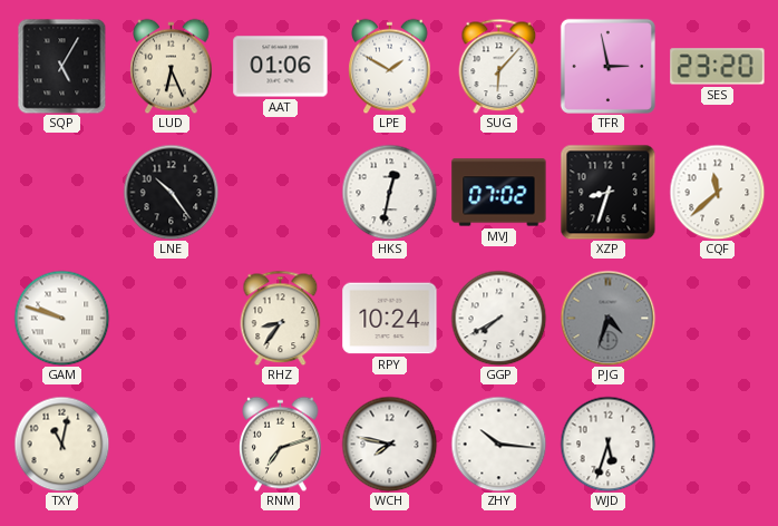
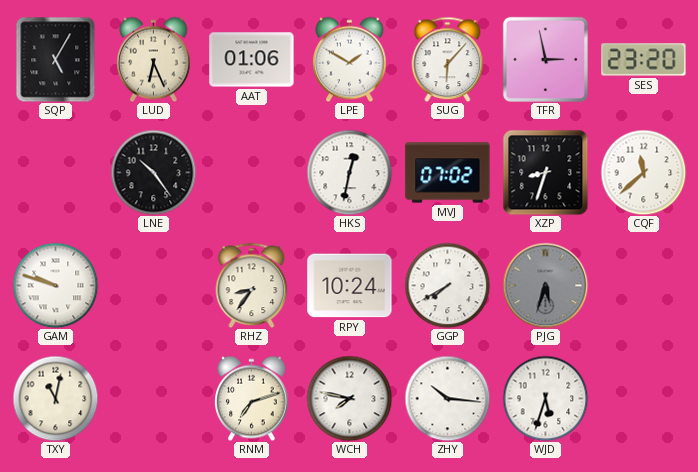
PJG: 4:33 -> 5:33 (545, 285)
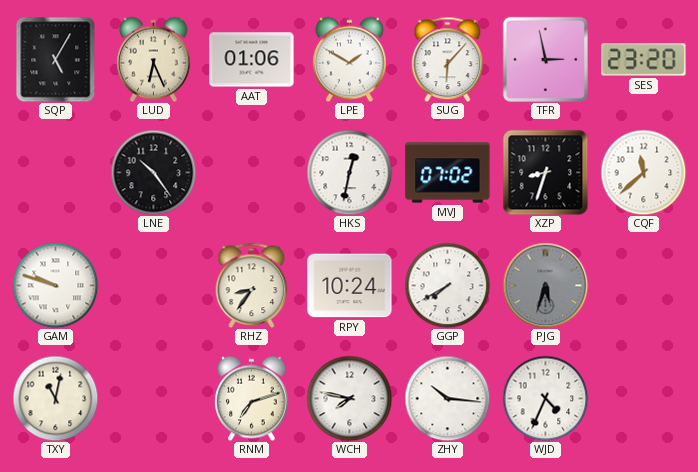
WJD: 5:33 -> 4:34 (545, 398)
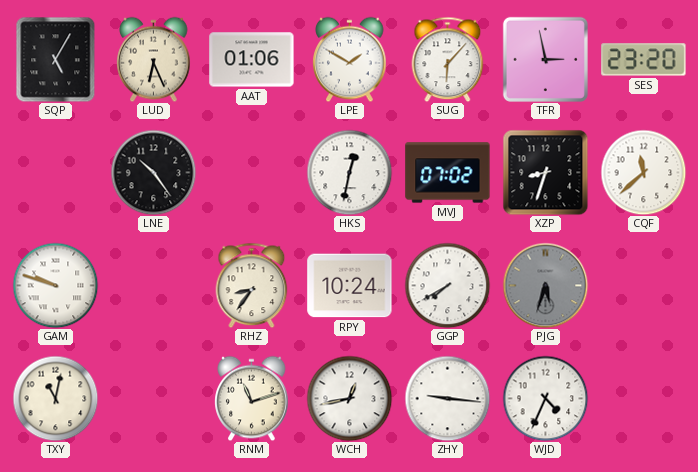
RNM: 7:12 -> 11:12 (252, 398)
WCH: 7:47 -> 12:43 (349, 398)
ZHY: 10:16 -> 9:16 (447, 398)
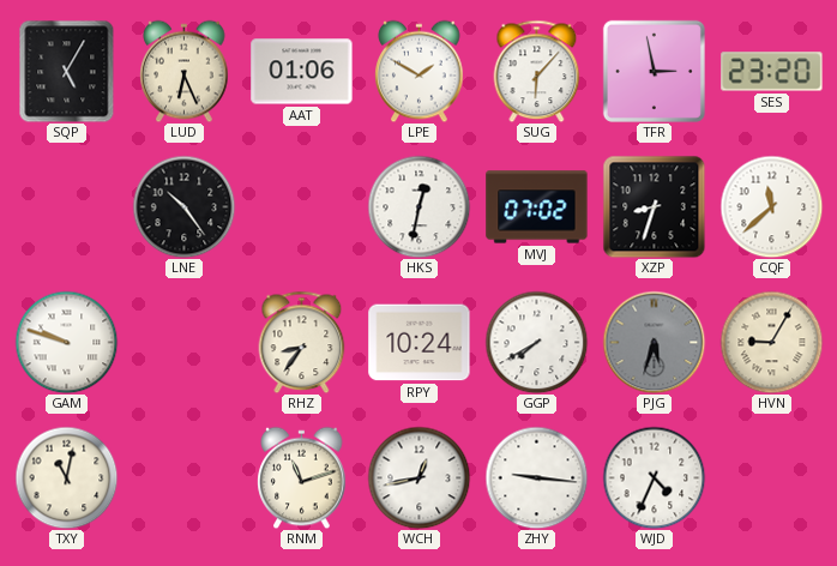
HVN: none -> 9:05 (771, 342)
